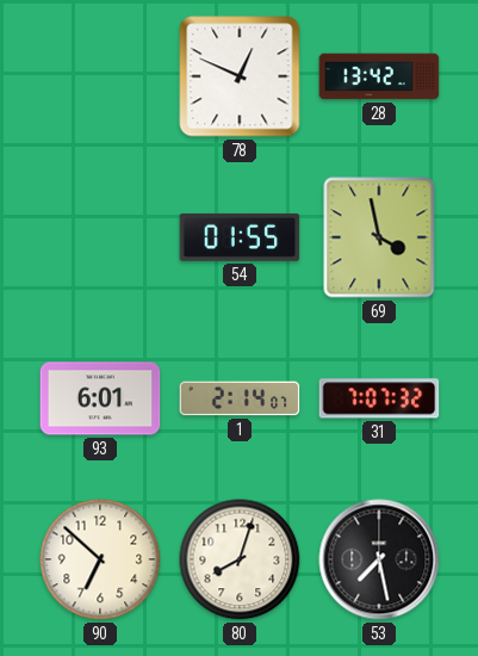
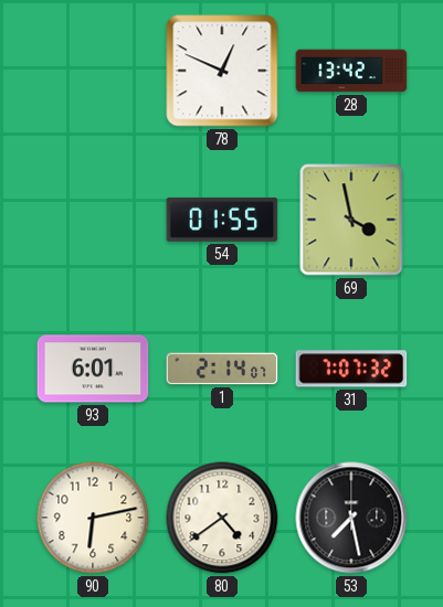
90: 6:52 -> 6:13 (93, 518)
80: 8:03 -> 4:39 (222, 518)
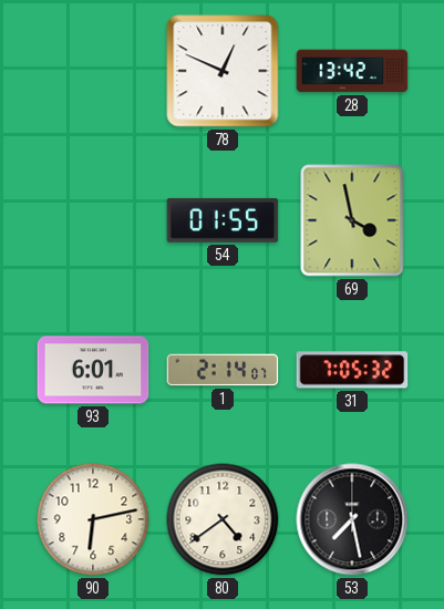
31: 7:07 -> 7:05 (352, 370)
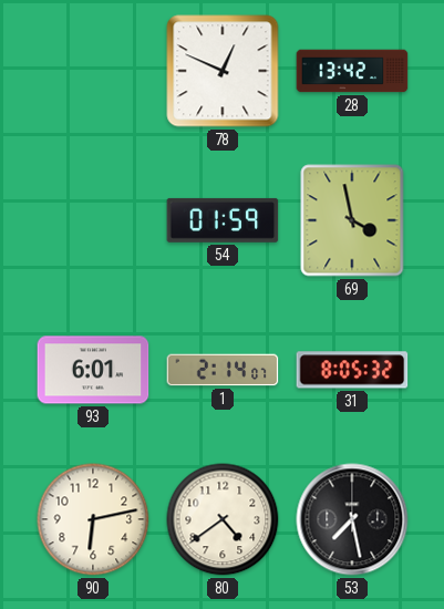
54: 01:55 -> 01:59 (223, 220)
31: 7:05 -> 8:05 (352, 370)
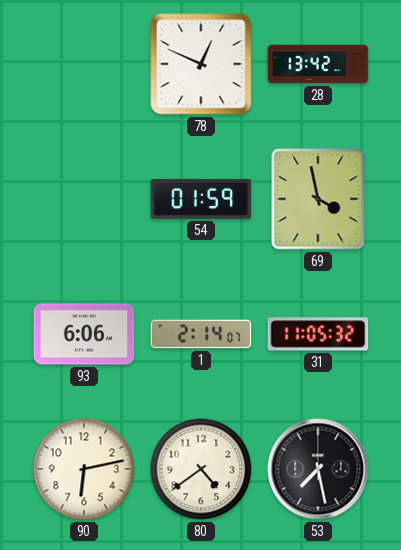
93: 6:01 -> 6:06 (84, 334)
31: 8:05 -> 11:05 (318, 334)
